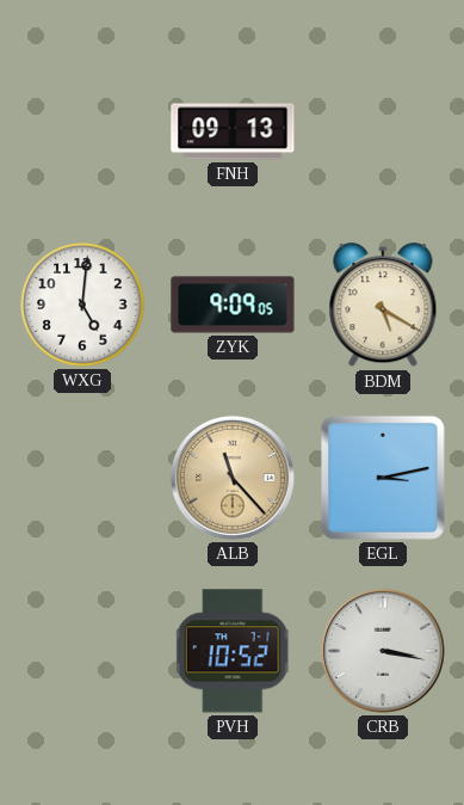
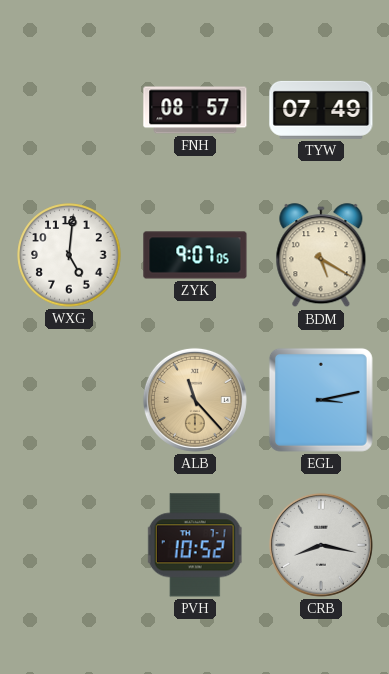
FNH: 09:13 -> 08:57 (195, 110)
TYW: none -> 07:49 (321, 110)
ZYK: 9:09 -> 9:07 (195, 255)
CRB: 3:17 -> 8:17 (321, 545)
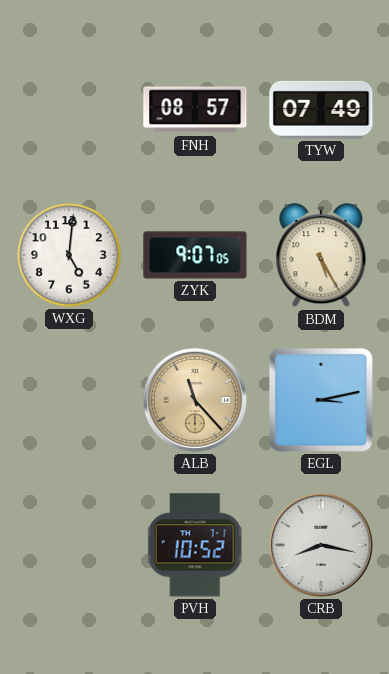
BDM: 5:20 -> 5:25 (321, 256)
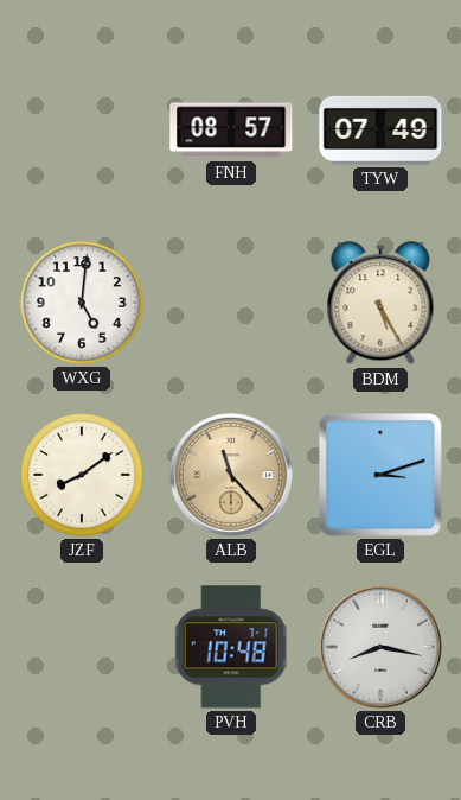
ZYK: 9:07 -> none (195, 255)
JZF: none -> 8:09 (82, 475)
EGL: 3:13 -> 3:12 (380, 475)
PVH: 10:52 -> 10:48 (231, 647)
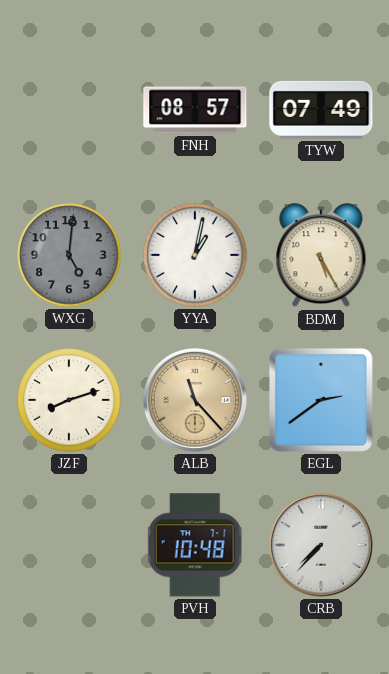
WXG dial: white -> grey (69, 255)
YYA: none -> 1:02 (195, 255)
JZF: 8:09 -> 8:12 (69, 400)
EGL: 3:12 -> 2:39 (321, 400)
CRB: 8:17 -> 7:37 (321, 545)
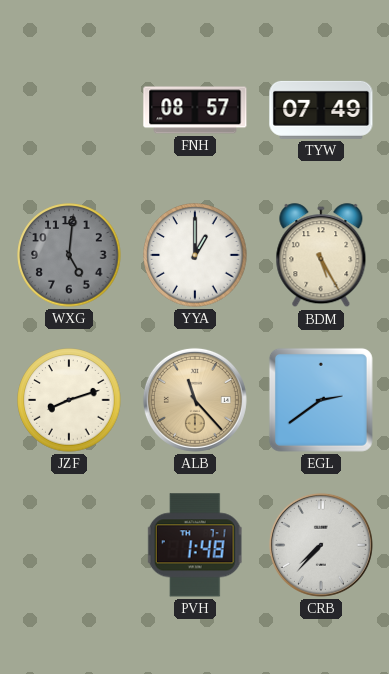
YYA: 1:02 -> 1:00 (195, 255)
PVH: 10:48 -> 1:48 (195, 545)
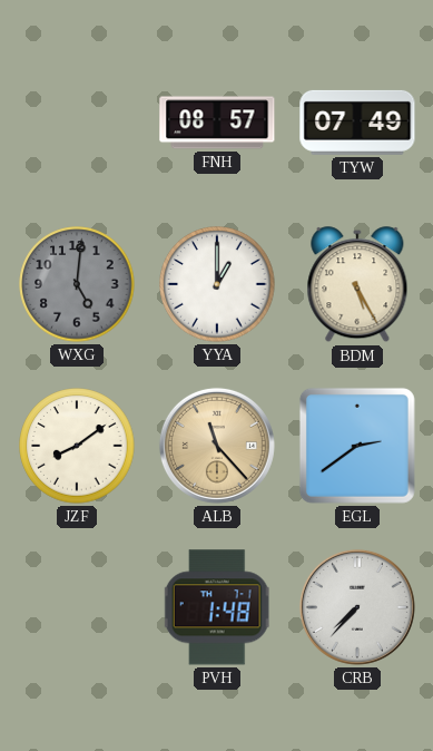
JZF: 8:12 -> 8:09 (77, 446)
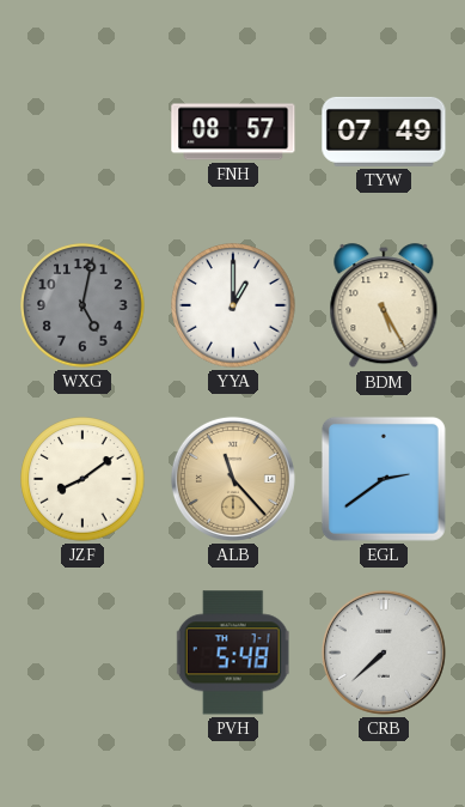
WXG: 5:01 -> 5:02 (82, 305)
PVH: 1:48 -> 5:48 (233, 653)
CRB: 7:37 -> 7:38 (384, 653)
